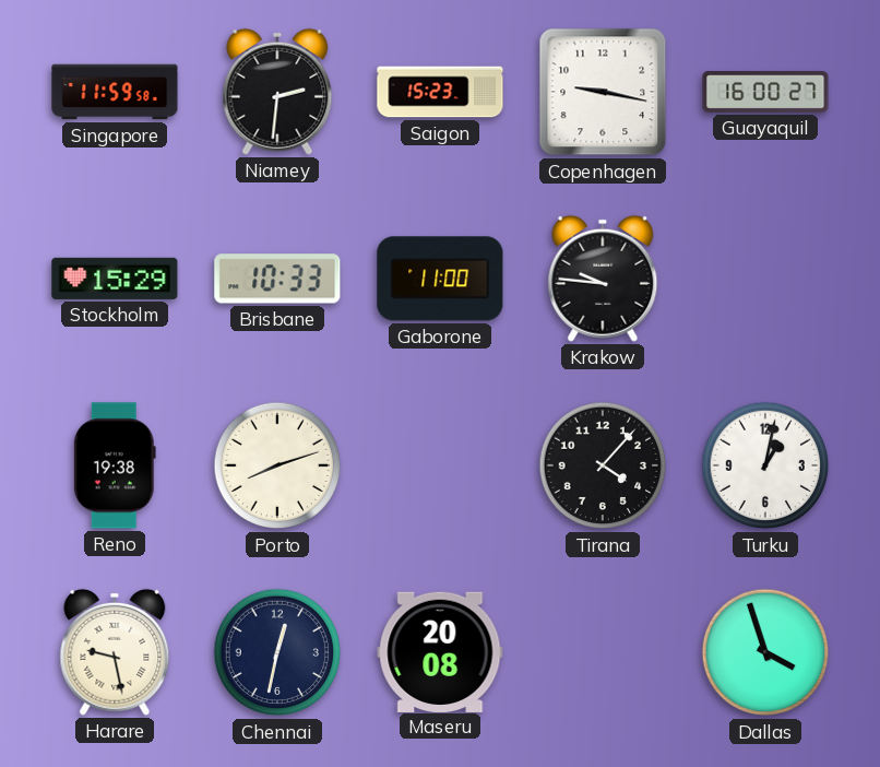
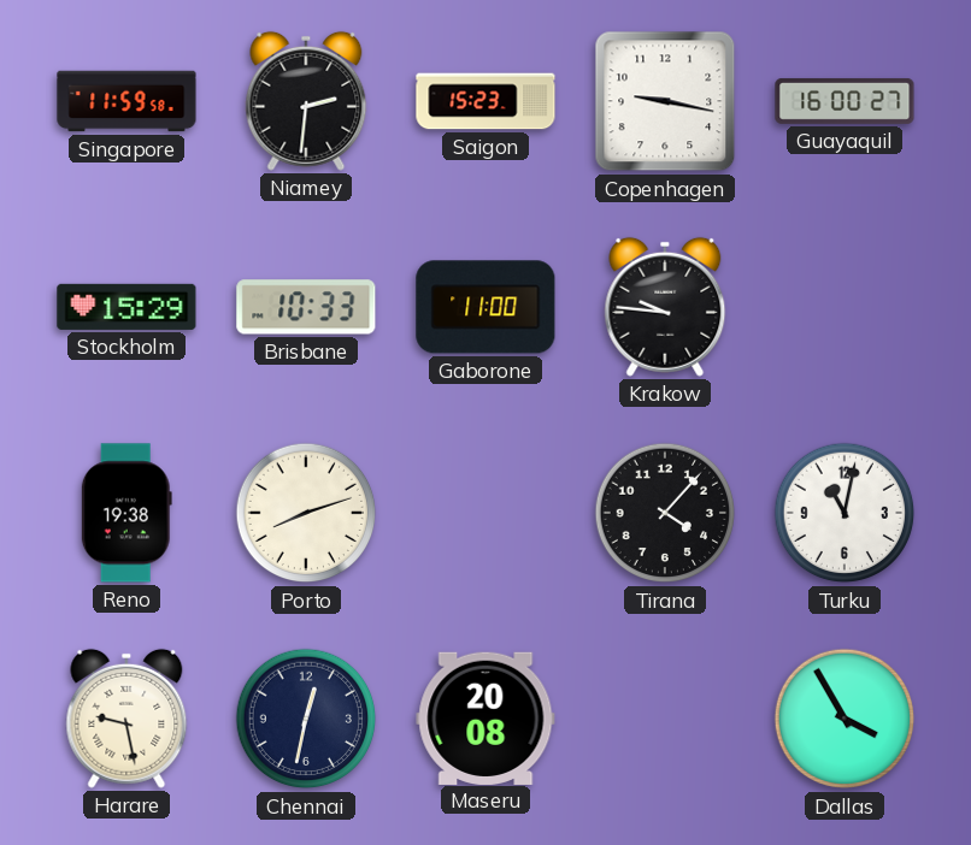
Turku: 1:02 -> 11:02 (845, 513)
Dallas: 3:57 -> 3:55 (845, 719)
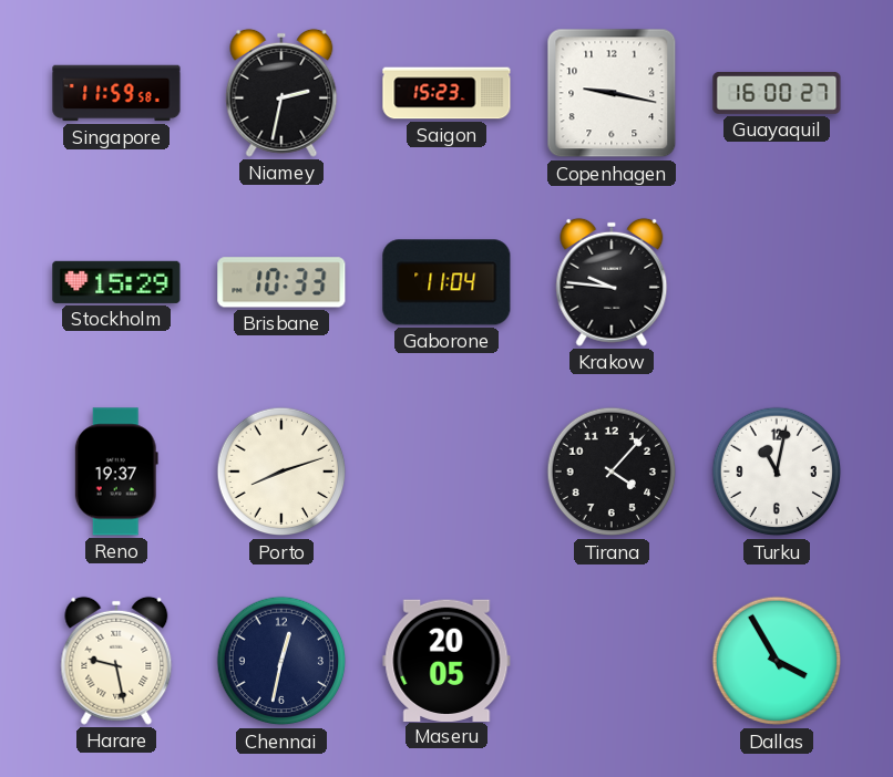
Niamey: 2:31 -> 2:32 (281, 93)
Gaborone: 11:00 -> 11:04 (447, 282)
Reno: 19:38 -> 19:37 (116, 472)
Maseru: 20:08 -> 20:05 (447, 660)
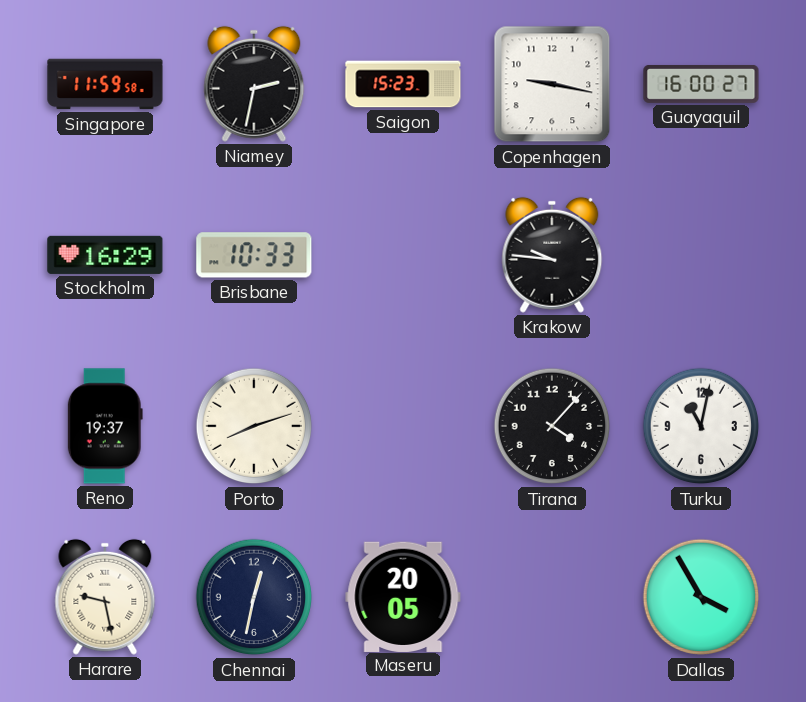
Stockholm: 15:29 -> 16:29 (105, 255)
Gaborone: 11:04 -> none (447, 282)
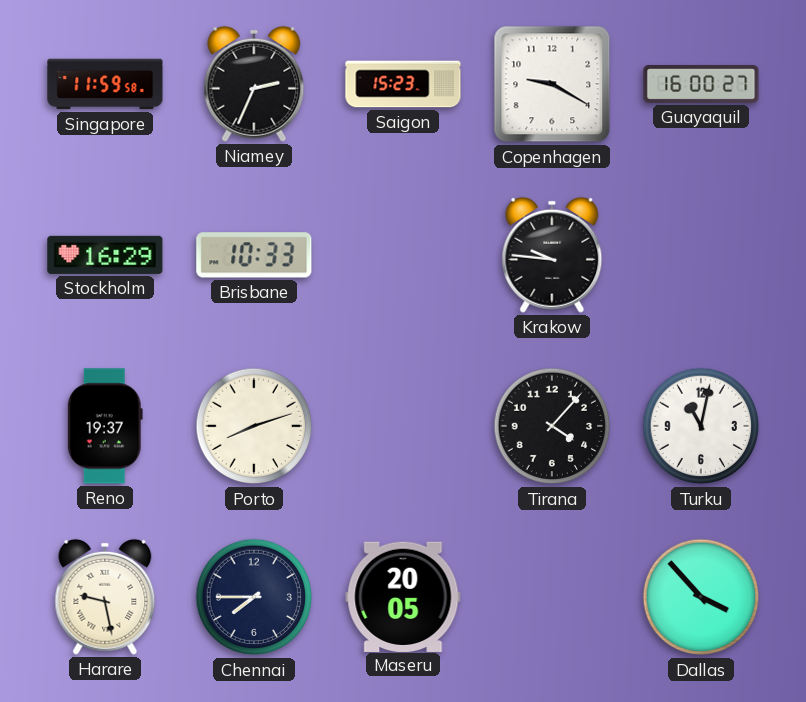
Niamey: 2:32 -> 2:34 (254, 84)
Copenhagen: 9:17 -> 9:20 (552, 84)
Chennai: 12:32 -> 7:45 (254, 597)
Dallas: 3:55 -> 3:53 (701, 597)
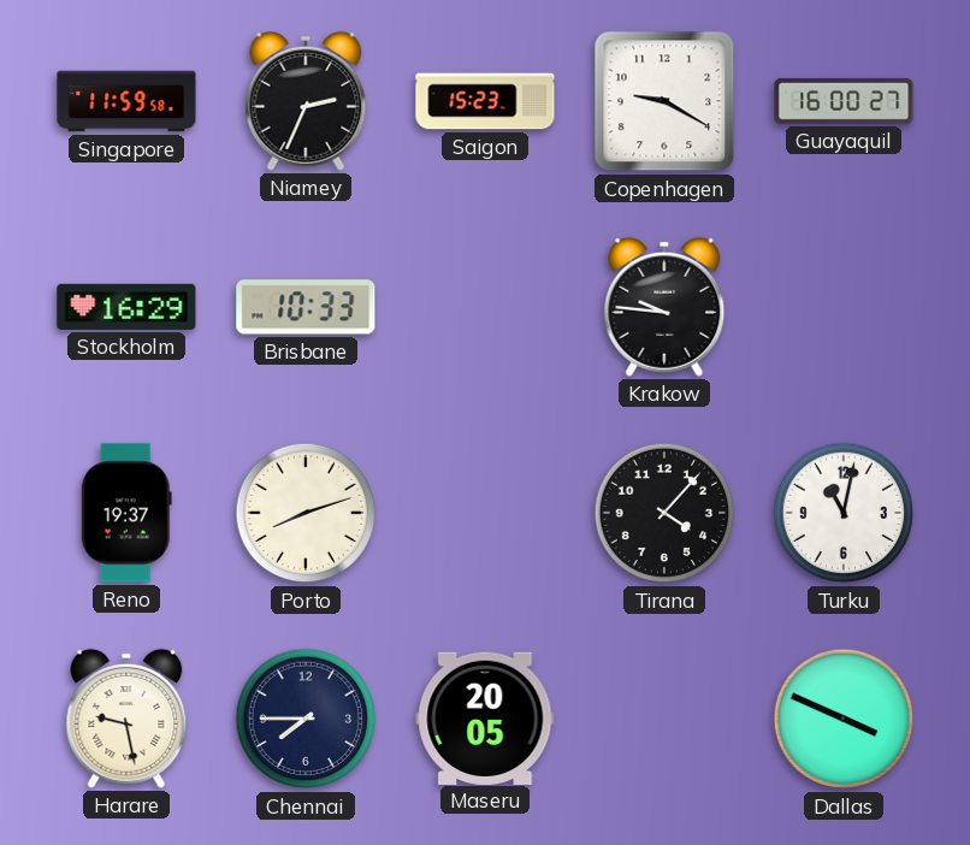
Dallas: 3:53 -> 3:49 (844, 719)
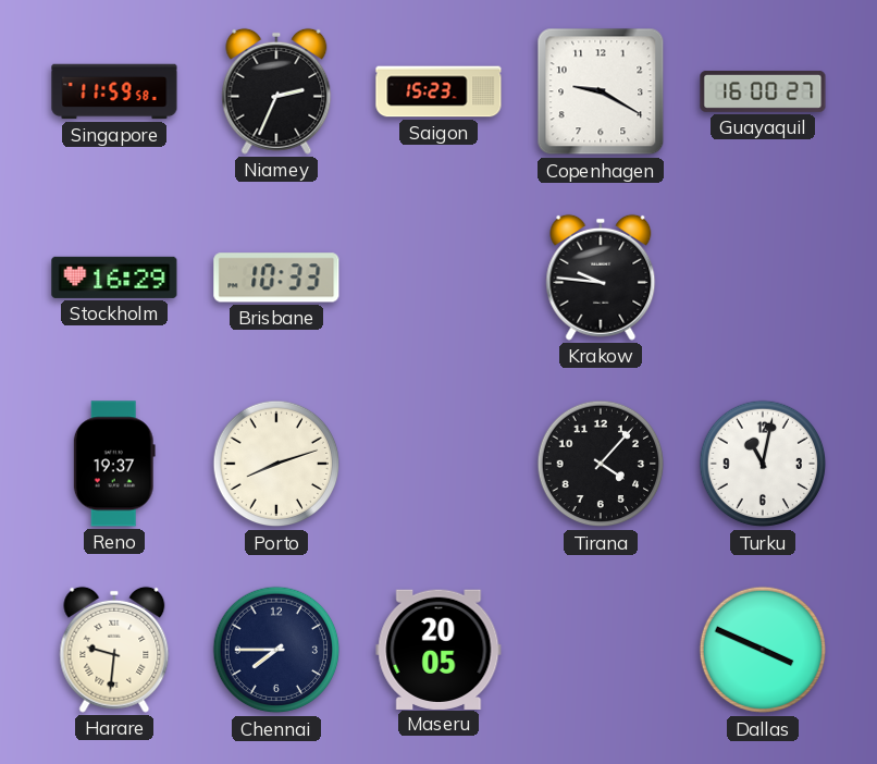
Harare: 9:28 -> 9:31 (114, 650)
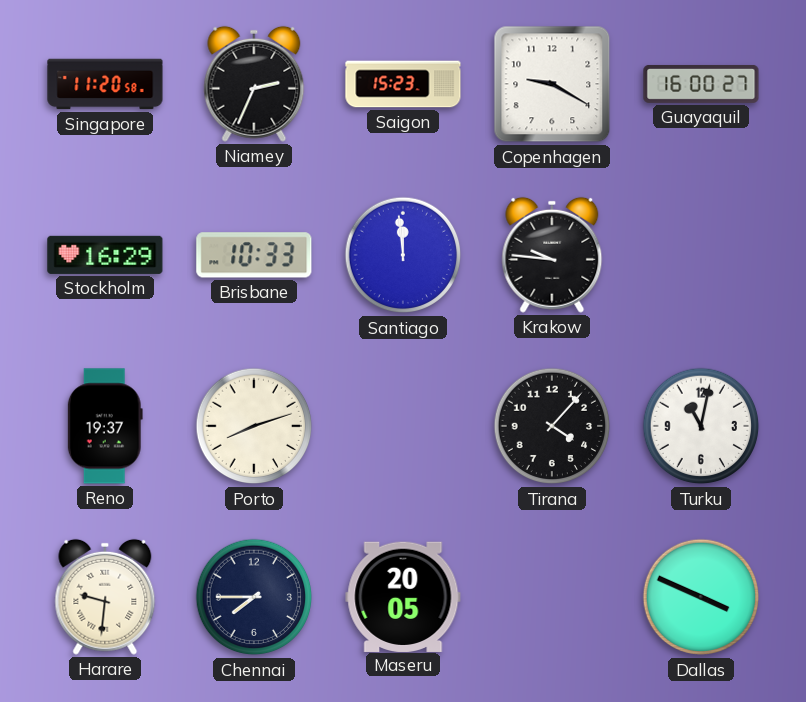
Singapore: 11:59 -> 11:20 (105, 84)
Santiago: none -> 11:59 (403, 255)
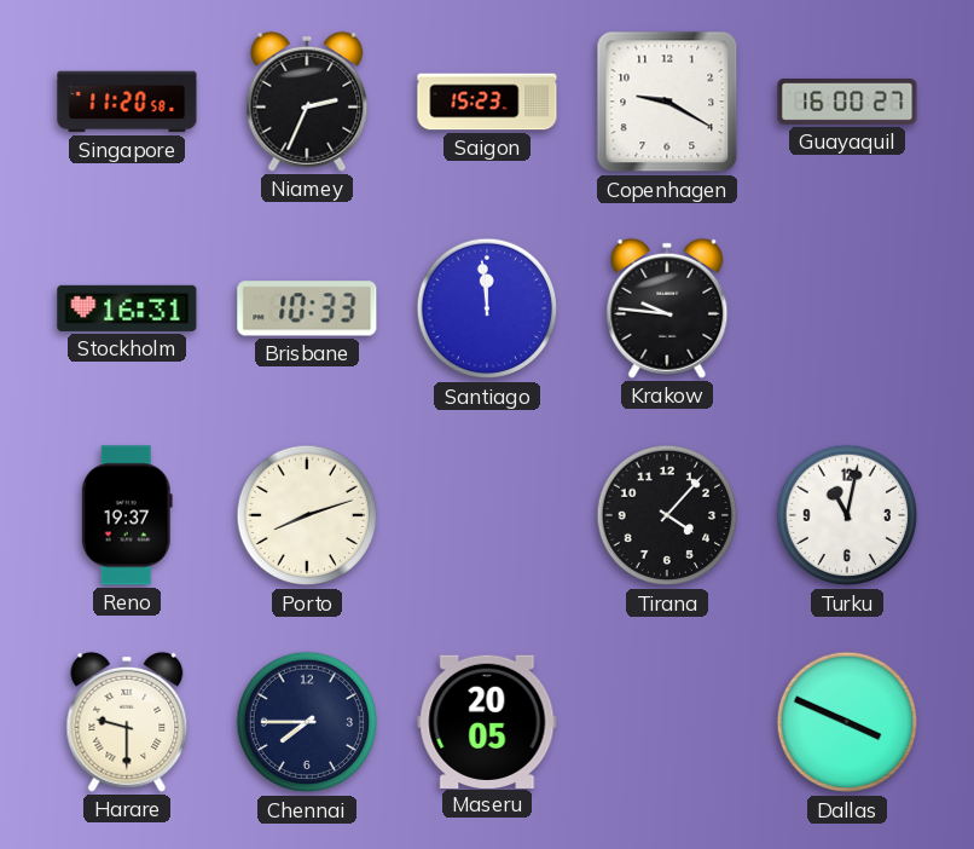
Stockholm: 16:29 -> 16:31 (127, 308)
Harare: 9:31 -> 9:30 (127, 722)
